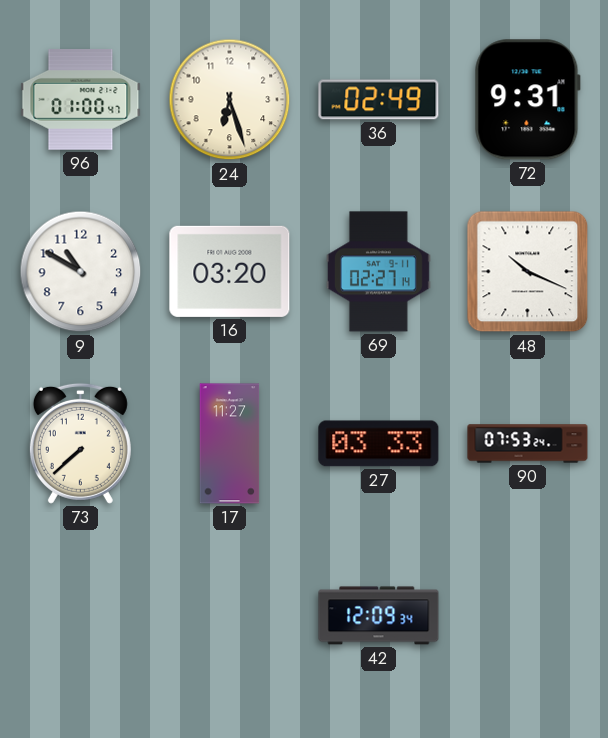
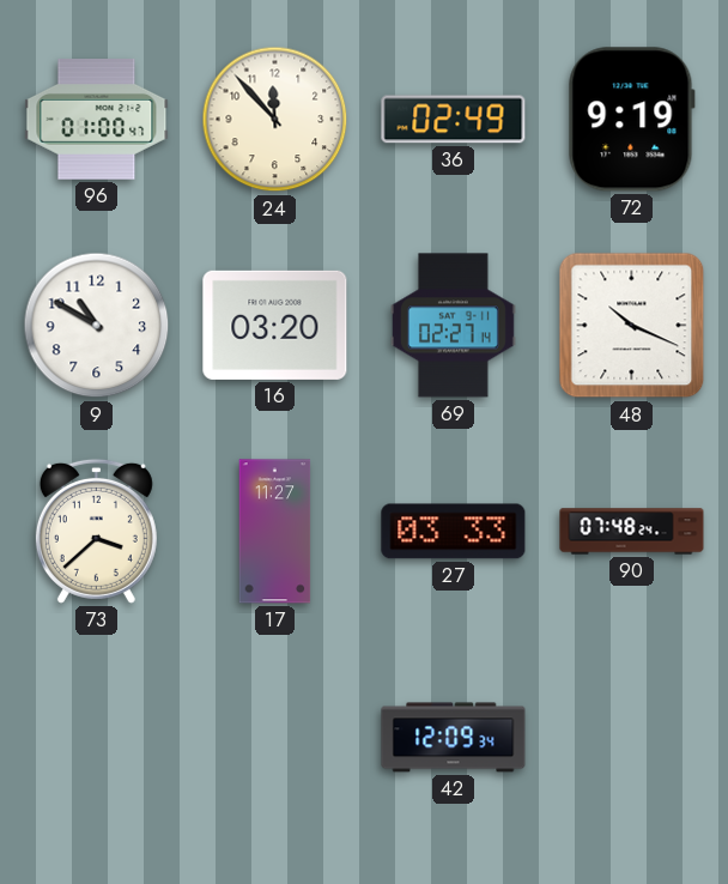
24: 6:27 -> 11:53 (275, 120)
72: 9:31 -> 9:19 (631, 120)
73: 7:38 -> 3:38 (96, 531)
90: 07:53 -> 07:48 (632, 532)
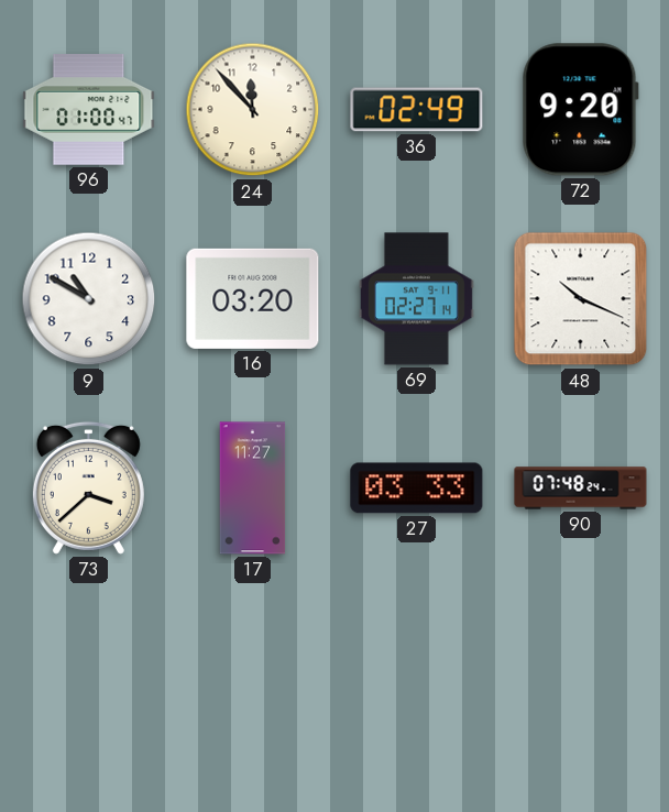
72: 9:19 -> 9:20 (580, 110)
42: 12:09 -> none (454, 738)
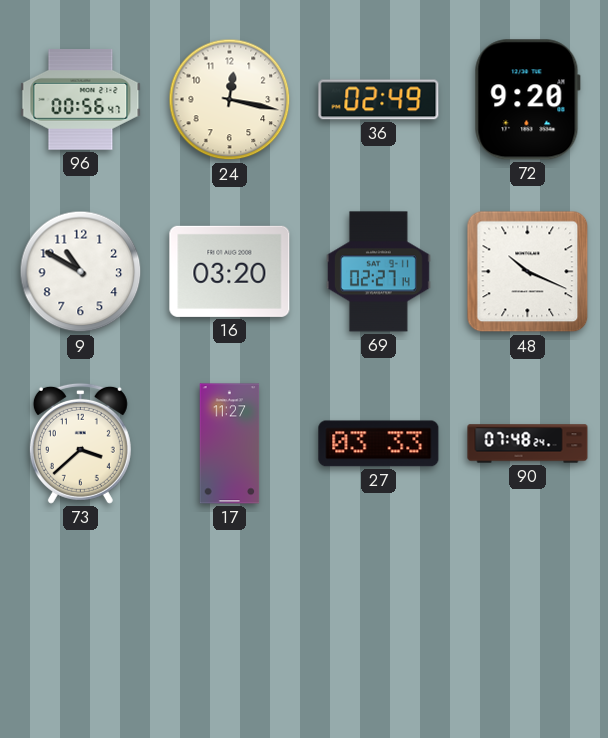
96: 01:00 -> 00:56 (81, 100)
24: 11:53 -> 12:17 (230, 100)
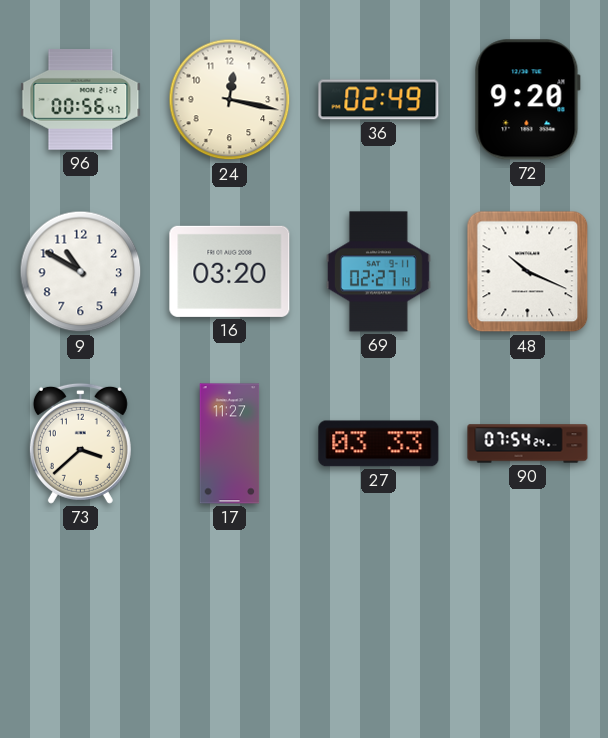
90: 07:48 -> 07:54 (528, 444)
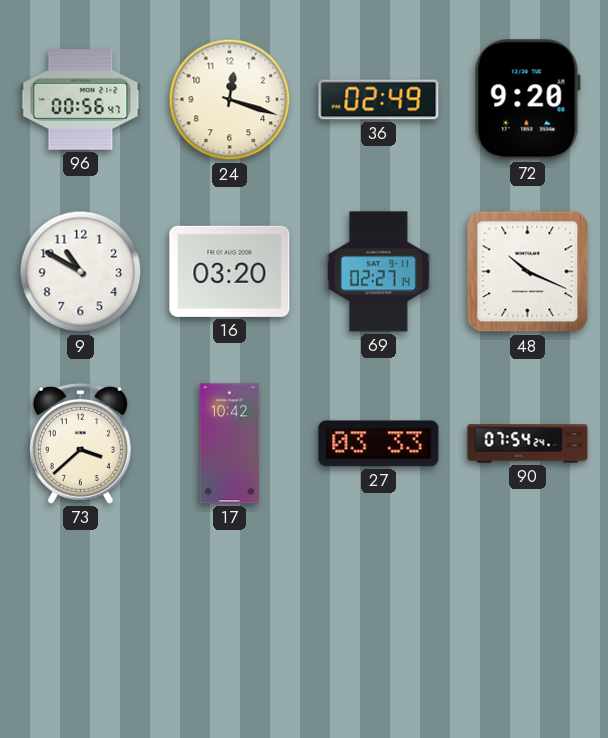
24: 12:17 -> 12:18 (230, 100)
17: 11:27 -> 10:42 (230, 444)
